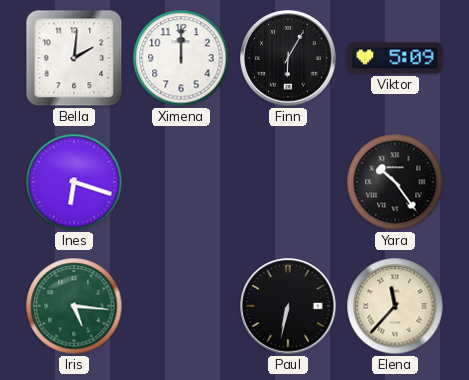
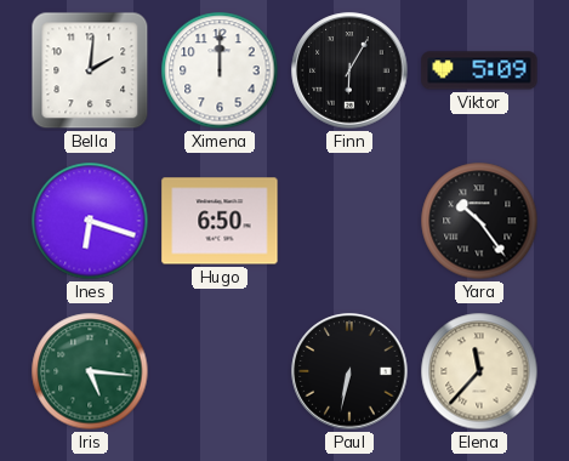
Hugo: none -> 6:50 (220, 221)
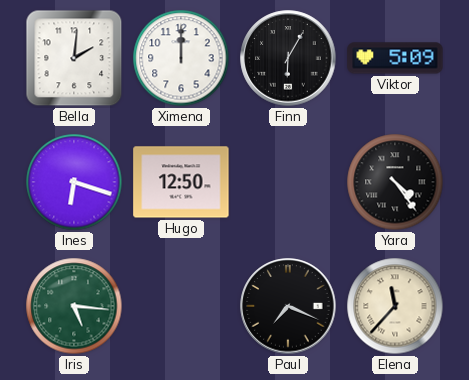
Hugo: 6:50 -> 12:50 (181, 182)
Yara: 10:24 -> 4:24 (395, 182)
Paul: 6:32 -> 7:19 (288, 306)
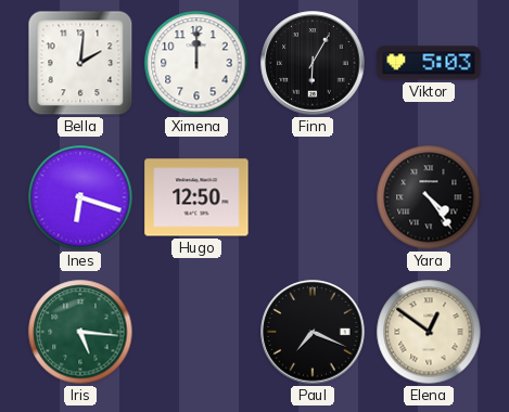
Viktor: 5:09 -> 5:03 (429, 63)
Elena: 11:37 -> 12:51 (429, 332)
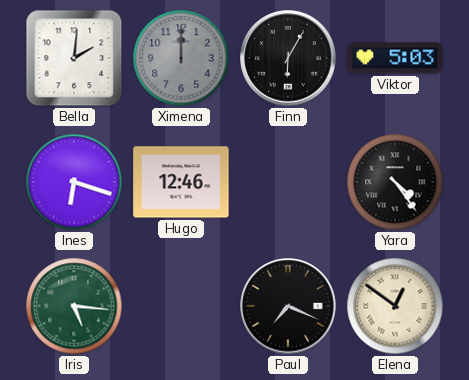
Ximena dial: white -> grey (181, 58)
Hugo: 12:50 -> 12:46 (181, 182)
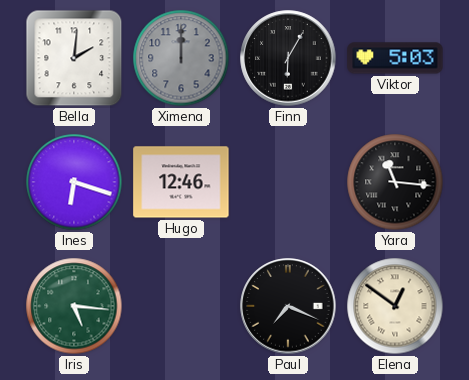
Yara: 4:24 -> 11:16 (395, 182)
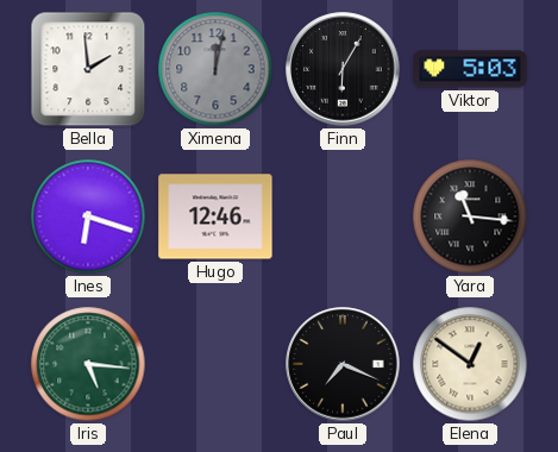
Bella: 2:01 -> 1:59 (88, 69)
Ximena: 12:00 -> 12:02 (215, 69)
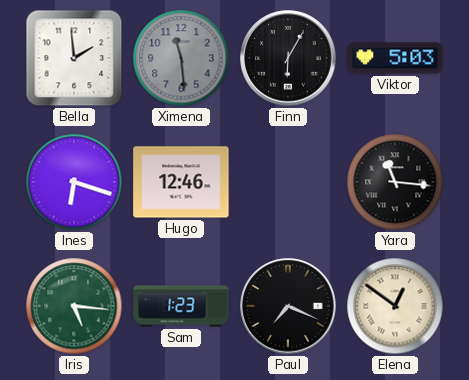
Ximena: 12:02 -> 11:29 (181, 58)
Sam: none -> 1:23 (181, 306)
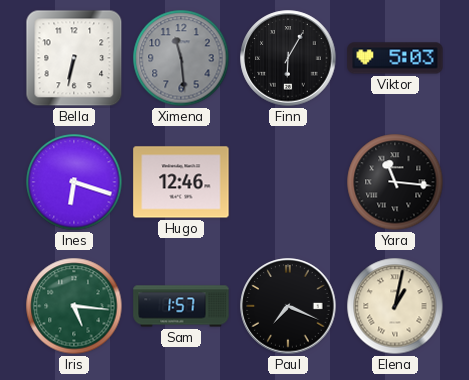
Bella: 1:59 -> 6:32 (74, 58)
Sam: 1:23 -> 1:57 (181, 306)
Elena: 12:51 -> 1:02 (395, 306)
